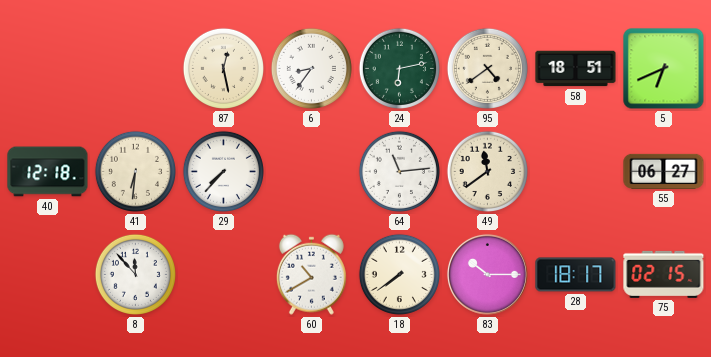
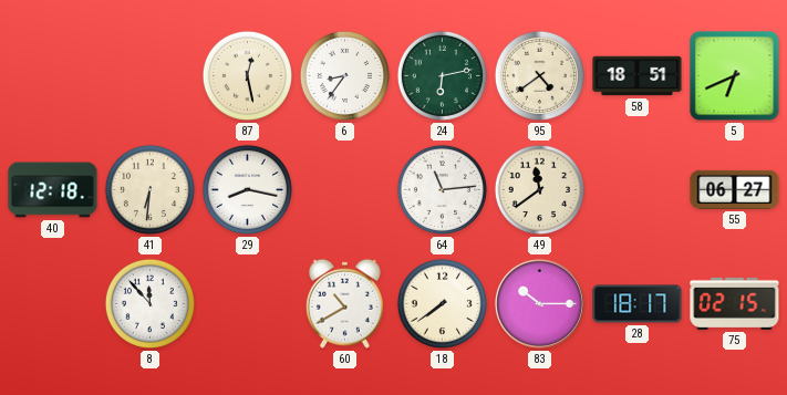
29: 7:37 -> 8:17 (247, 189)
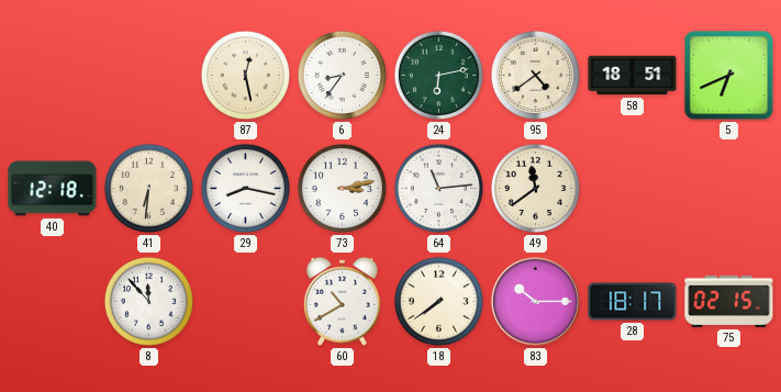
73: none -> 3:13 (342, 188)
55: 06:27 -> none (735, 189)
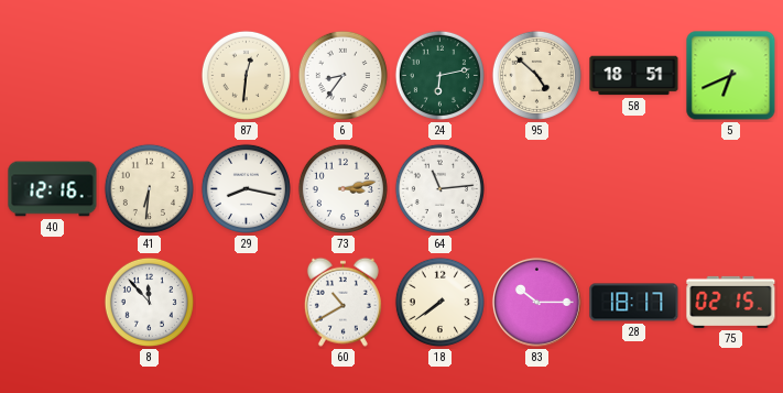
87: 12:28 -> 12:31 (246, 75)
95: 4:39 -> 4:52 (536, 75)
40: 12:18 -> 12:16 (53, 189)
49: 11:39 -> none (535, 188)
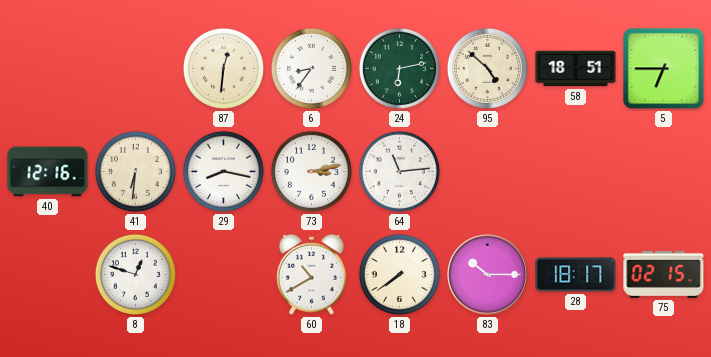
5: 6:41 -> 6:45 (664, 69)
8: 11:53 -> 12:48 (135, 274)
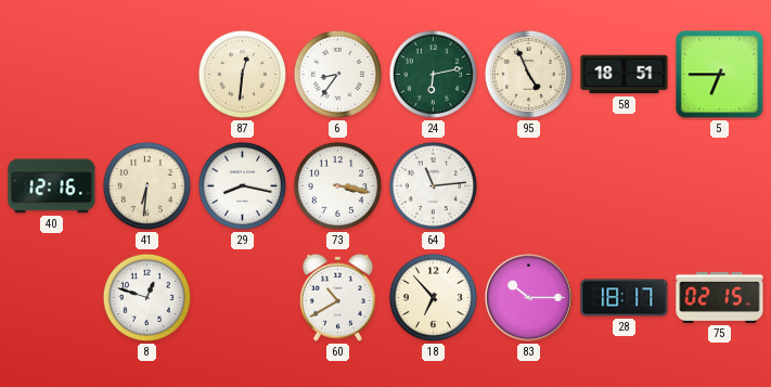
95: 4:52 -> 4:56 (528, 74)
73: 3:13 -> 3:17 (337, 185)
18: 7:39 -> 6:53 (433, 297)
